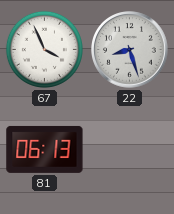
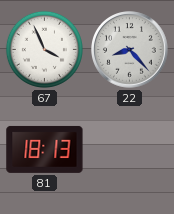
22: 8:27 -> 8:23 (130, 50)
81: 06:13 -> 18:13 (45, 149)
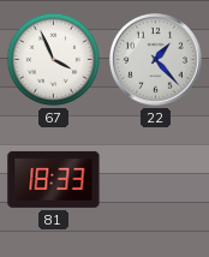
22: 8:23 -> 1:23 (156, 60)
81: 18:13 -> 18:33 (54, 179)
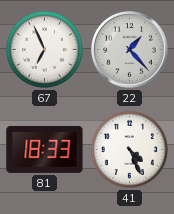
67: 3:56 -> 6:56 (44, 49)
41: none -> 4:26 (129, 149)
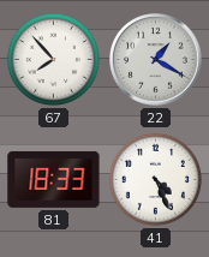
67: 6:56 -> 7:53 (53, 59)
22: 1:23 -> 1:20 (156, 60)
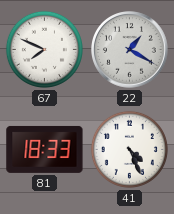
67: 7:53 -> 7:49 (44, 49)
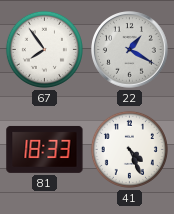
67: 7:49 -> 7:54 (44, 49)
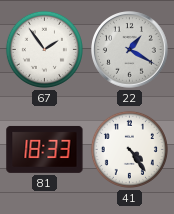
67: 7:54 -> 1:54 (44, 49)
41: 4:26 -> 4:24 (129, 149)
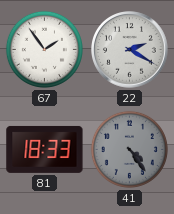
22: 1:20 -> 2:20 (130, 50)
41 dial: white -> grey (129, 149)
